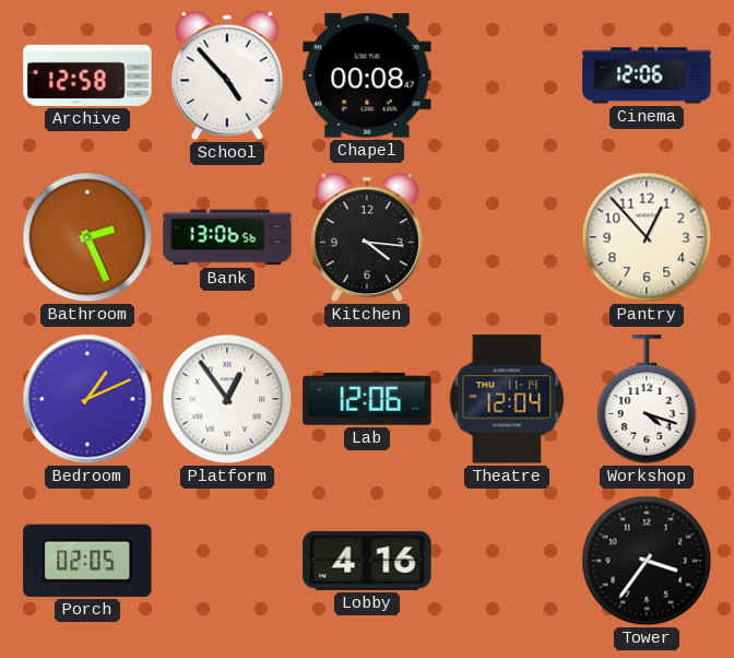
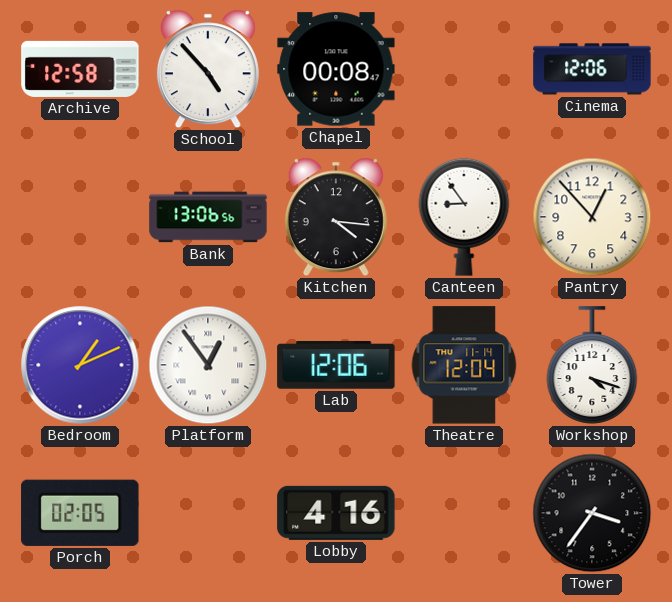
Bathroom: 2:26 -> none (87, 237)
Canteen: none -> 8:54 (464, 217)
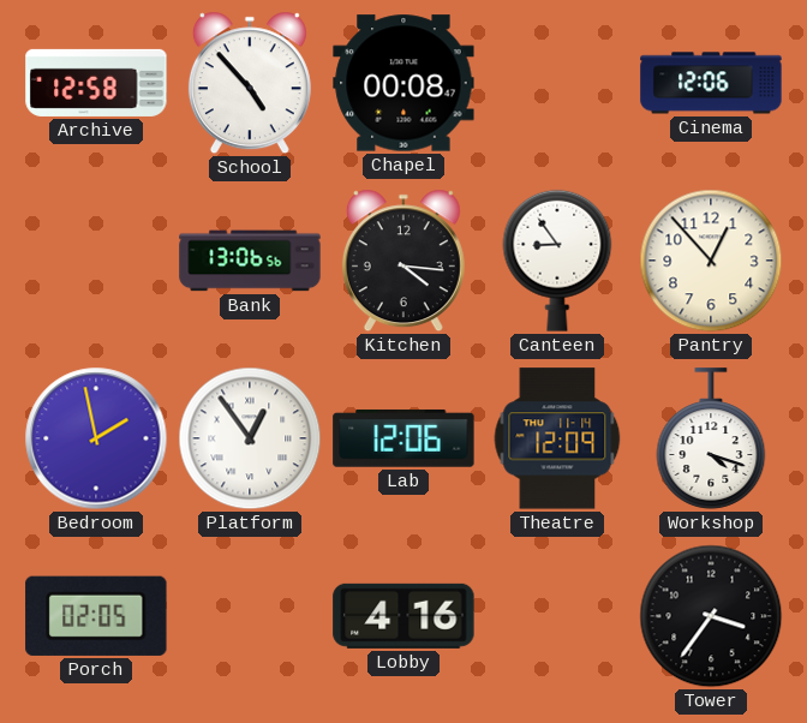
Bedroom: 1:11 -> 1:58 (96, 438)
Theatre: 12:04 -> 12:09 (557, 438)
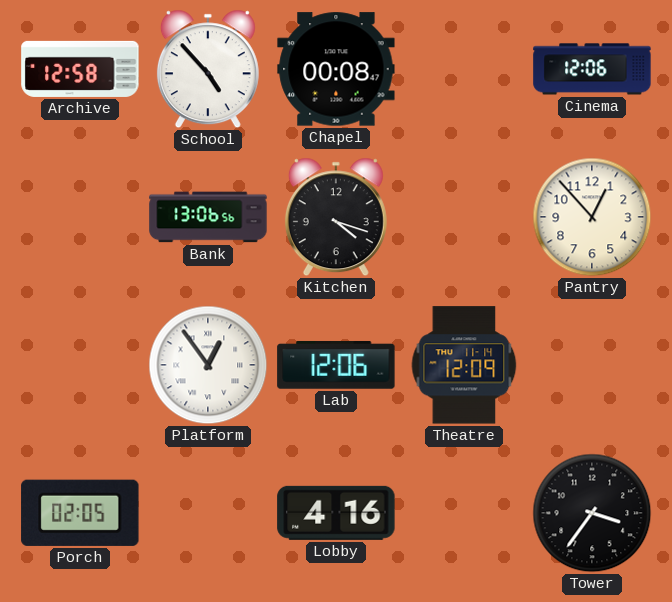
Kitchen: 4:16 -> 4:18 (336, 217)
Canteen: 8:54 -> none (557, 261)
Bedroom: 1:58 -> none (96, 438)
Workshop: 4:18 -> none (711, 438)
